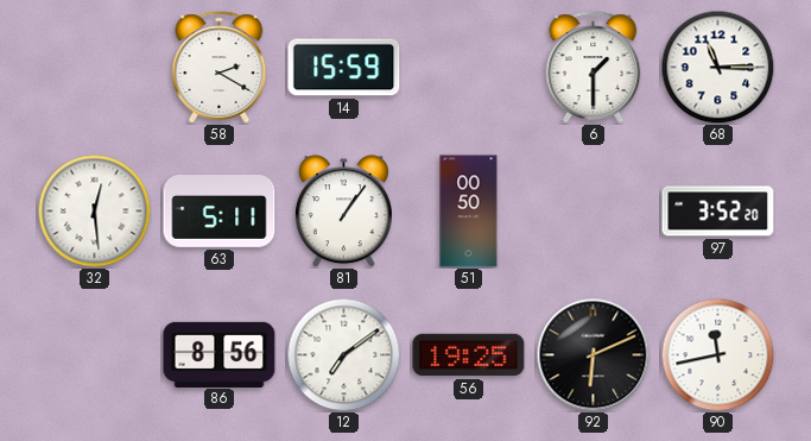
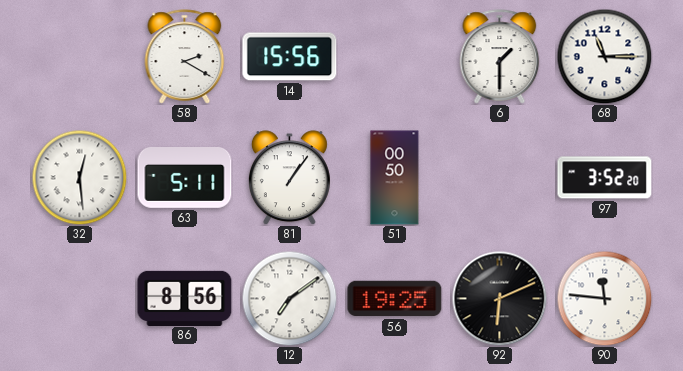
14: 15:59 -> 15:56 (290, 57)
90: 11:43 -> 11:46 (604, 298)
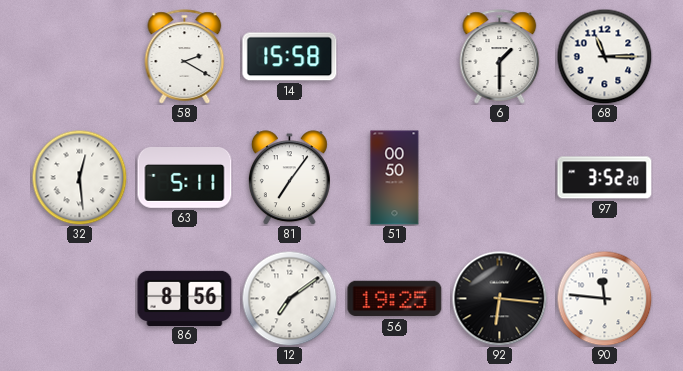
14: 15:56 -> 15:58 (290, 57)
81: 1:06 -> 7:06 (289, 178)
92: 6:11 -> 6:16 (499, 298)
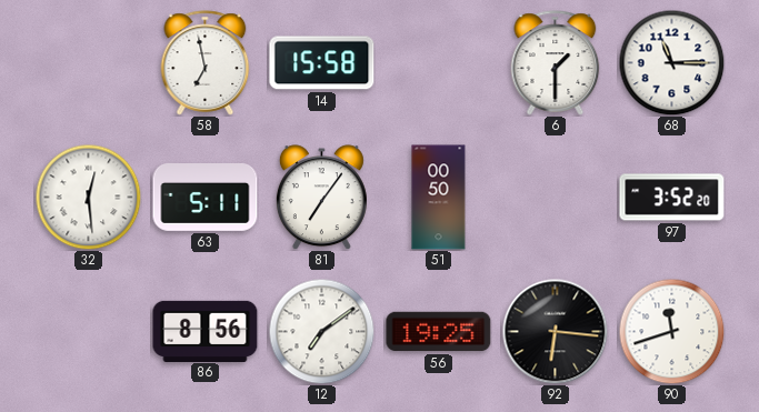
58: 2:20 -> 6:58 (206, 63)
90: 11:46 -> 11:42 (671, 331)
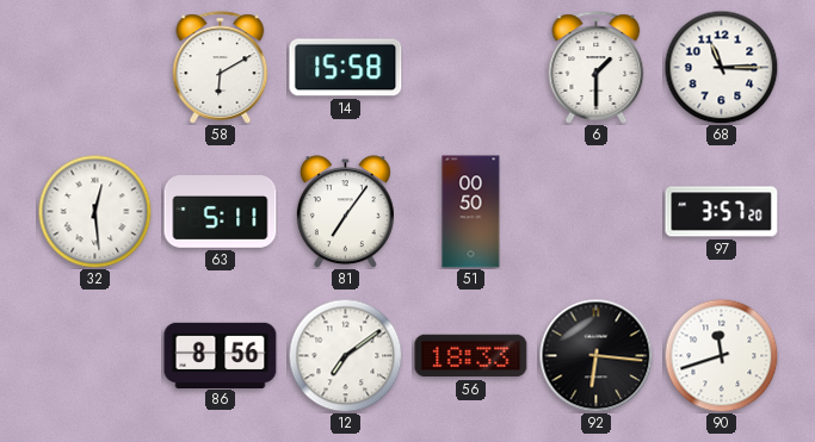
58: 6:58 -> 6:10 (221, 68)
97: 3:52 -> 3:57 (722, 212)
56: 19:25 -> 18:33 (471, 356)
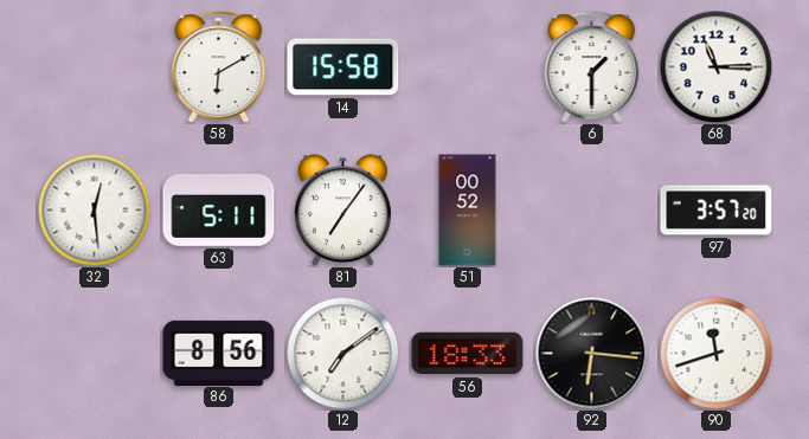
51: 00:50 -> 00:52 (468, 211)
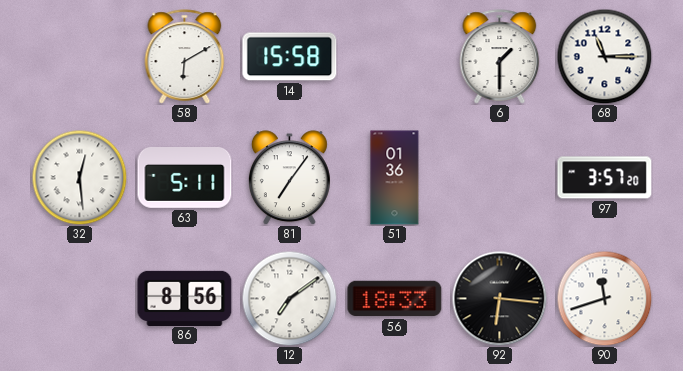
51: 00:52 -> 01:36 (395, 178)
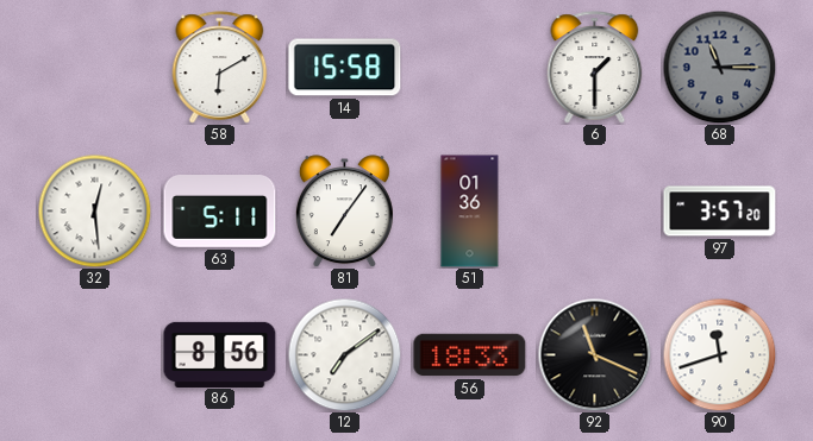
68 dial: white -> grey (719, 67)
92: 6:16 -> 11:19 (594, 354)
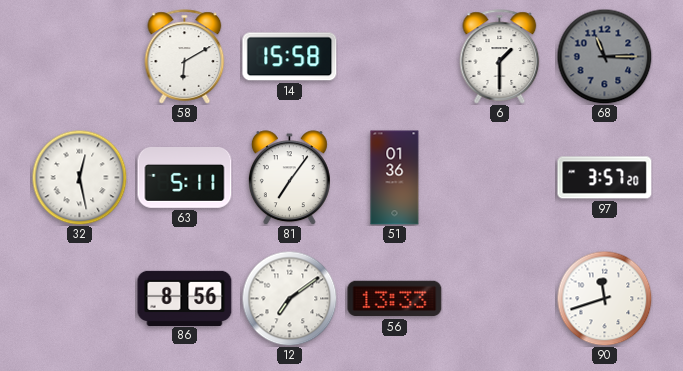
32: 12:29 -> 12:28 (79, 177)
56: 18:33 -> 13:33 (395, 299)
92: 11:19 -> none (594, 354)
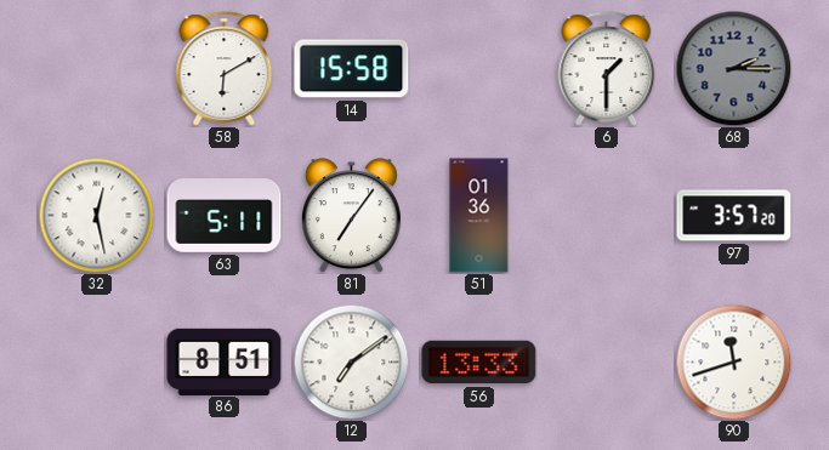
68: 11:15 -> 2:15 (733, 68)
86: 8:56 -> 8:51 (225, 361)
